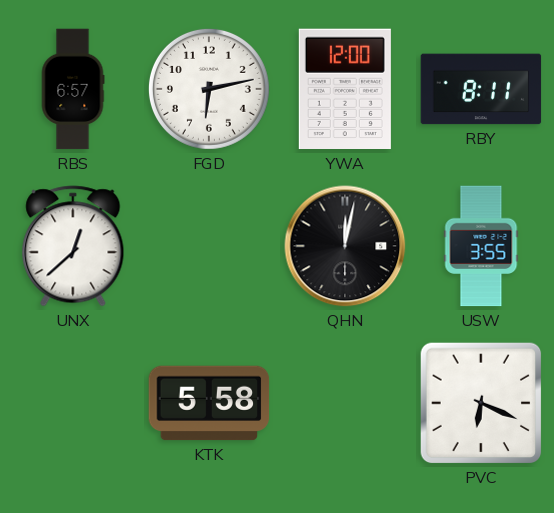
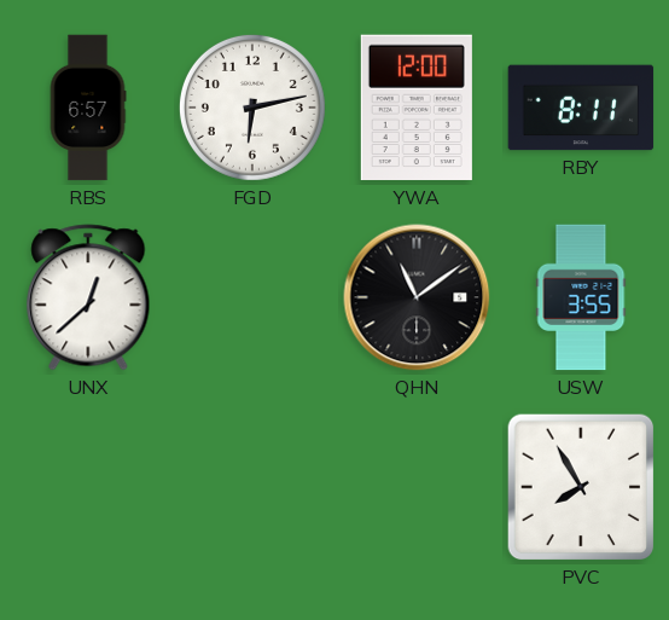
QHN: 12:02 -> 11:09 (417, 297)
KTK: 5:58 -> none (209, 403)
PVC: 6:19 -> 7:55 (581, 487)
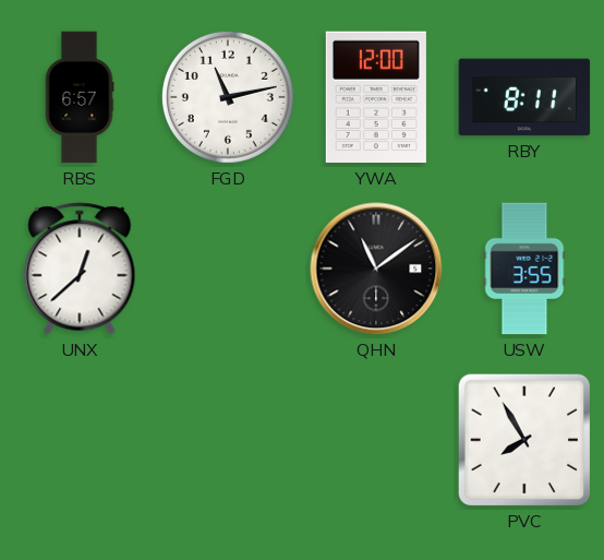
FGD: 6:13 -> 11:13 (228, 97)
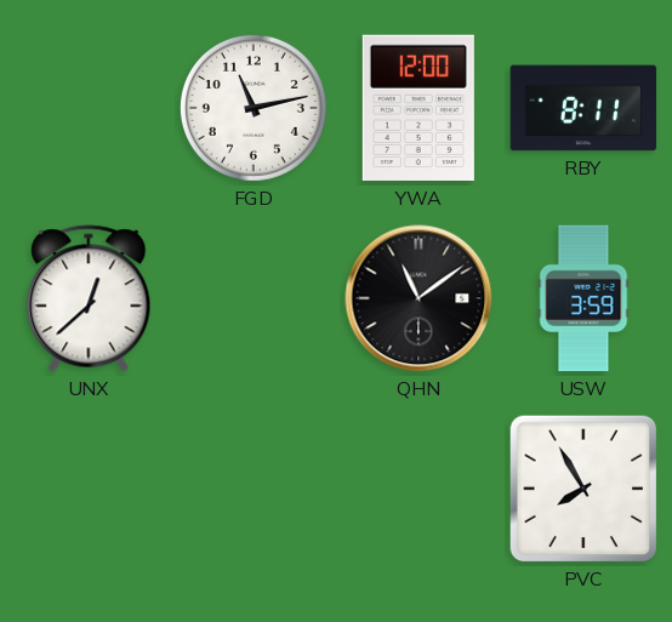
RBS: 6:57 -> none (80, 97)
USW: 3:55 -> 3:59 (583, 298)
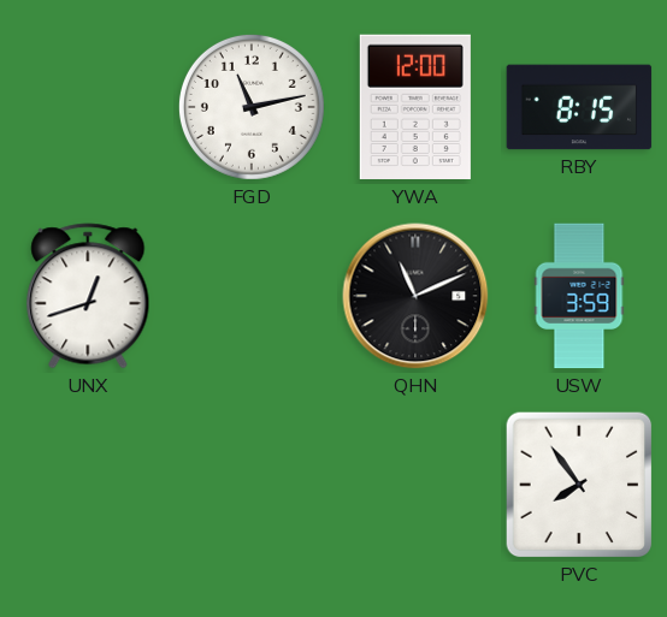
RBY: 8:11 -> 8:15 (579, 107)
UNX: 12:38 -> 12:42 (88, 296)
QHN: 11:09 -> 11:11 (415, 296)
PVC: 7:55 -> 7:54 (579, 485)
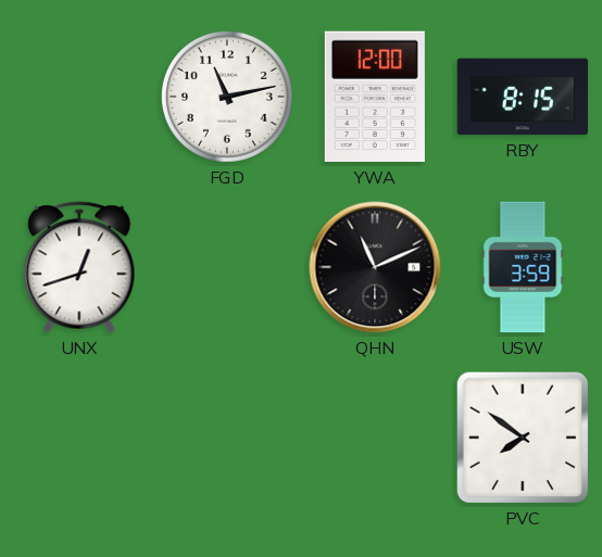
PVC: 7:54 -> 7:51 (523, 438)
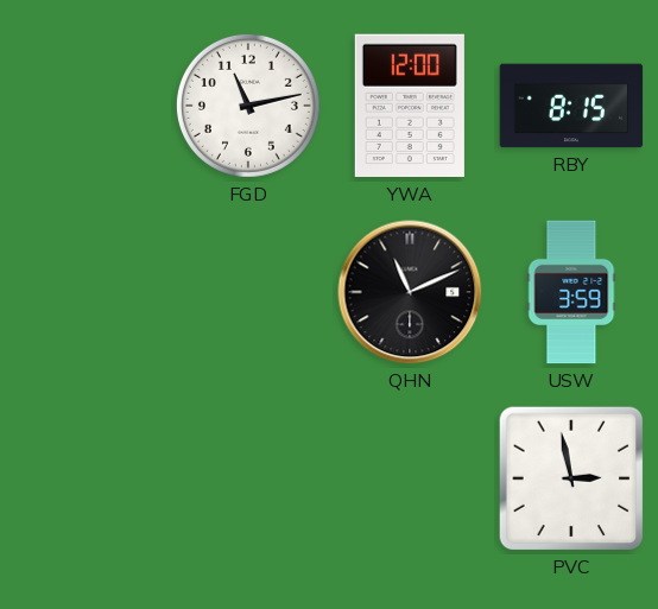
UNX: 12:42 -> none (79, 267)
PVC: 7:51 -> 2:58 (571, 478)
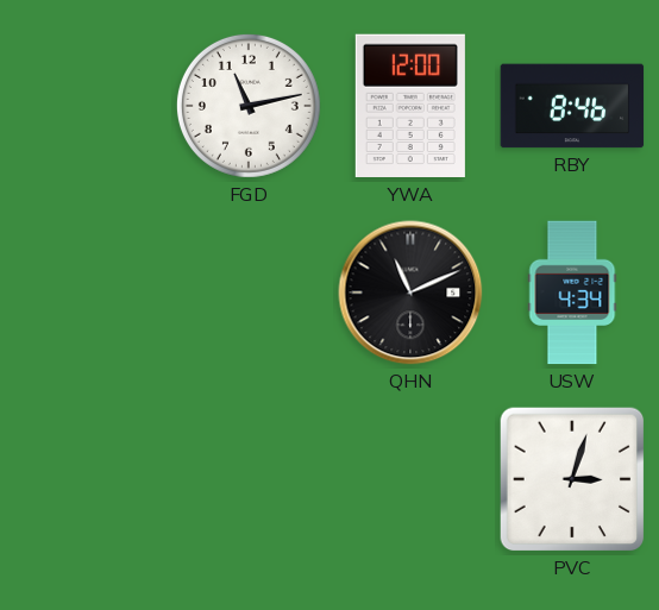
RBY: 8:15 -> 8:46 (572, 106)
USW: 3:59 -> 4:34 (572, 293)
PVC: 2:58 -> 3:03 (572, 479)
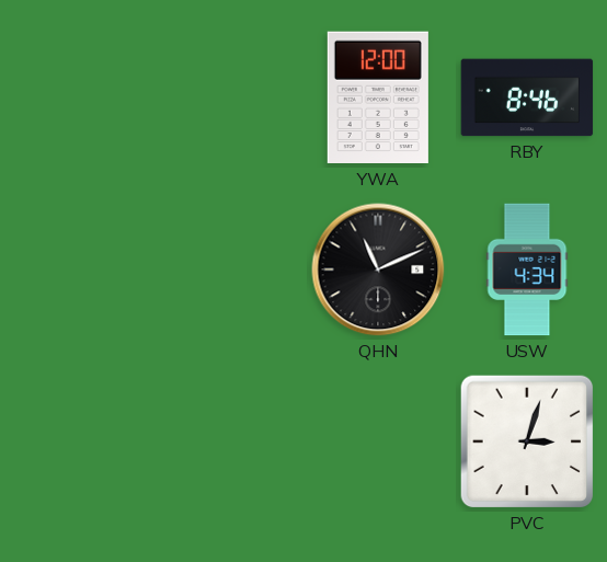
FGD: 11:13 -> none (249, 106)
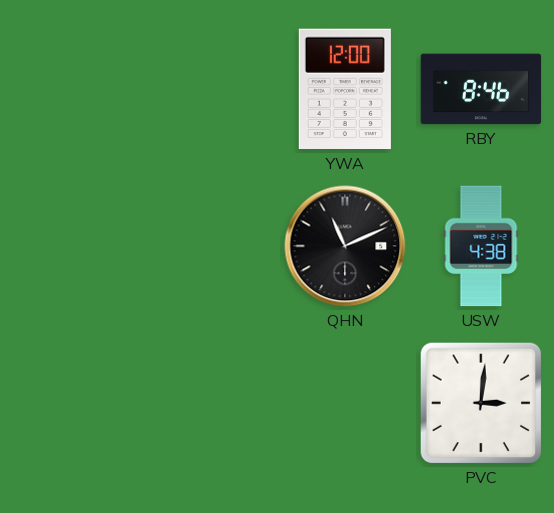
USW: 4:34 -> 4:38 (481, 246)
PVC: 3:03 -> 3:01 (481, 403)
